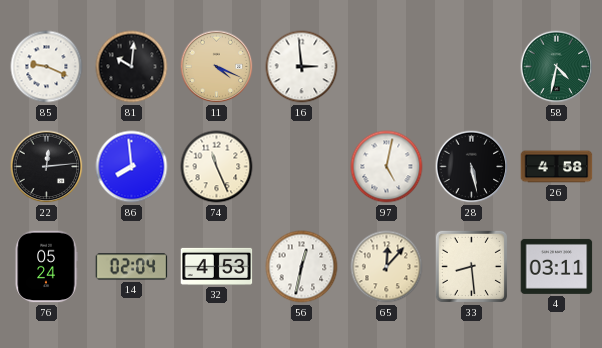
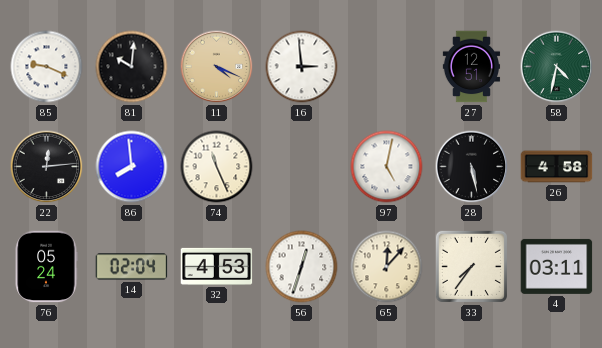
27: none -> 12:51 (472, 67)
56: 12:32 -> 12:33 (302, 267)
33: 8:29 -> 7:36 (471, 266)
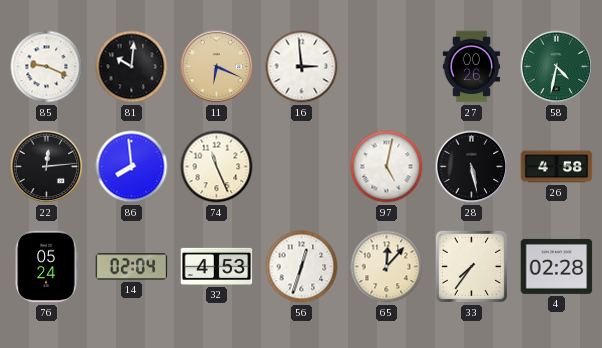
11: 4:19 -> 6:19 (217, 67)
27: 12:51 -> 00:26 (472, 67)
4: 03:11 -> 02:28 (557, 266)
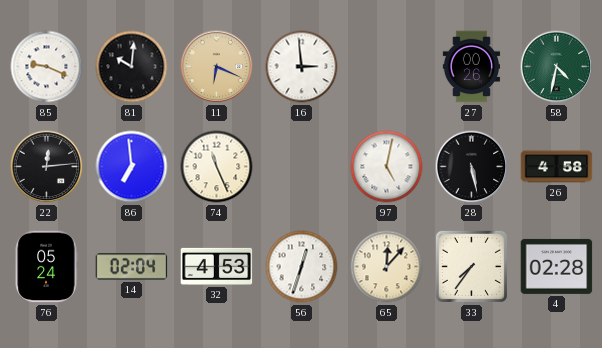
86: 7:59 -> 6:59 (132, 167)
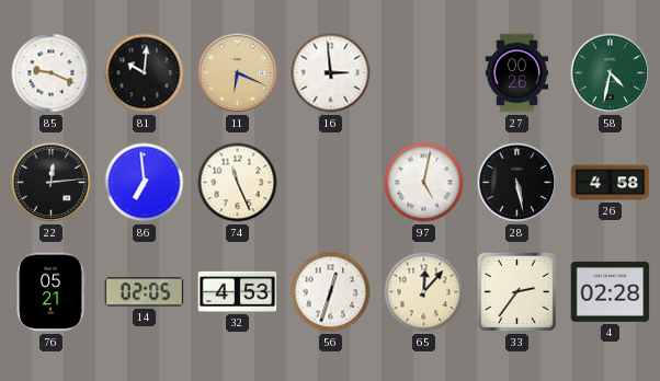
76: 05:24 -> 05:21 (50, 292)
14: 02:04 -> 02:05 (145, 292)
33: 7:36 -> 2:36 (516, 291)
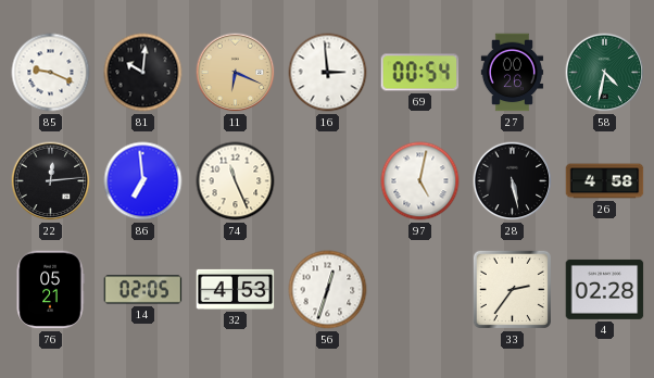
69: none -> 00:54 (420, 73)
65: 12:07 -> none (424, 292)
